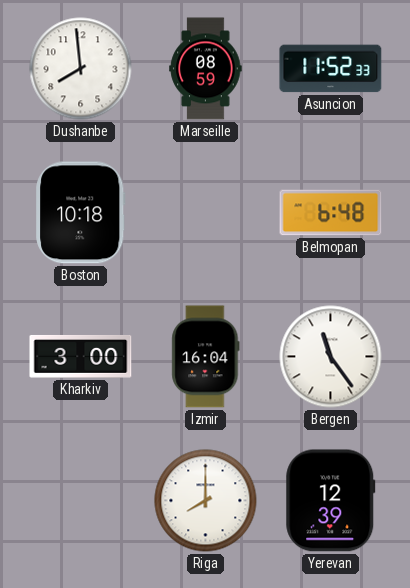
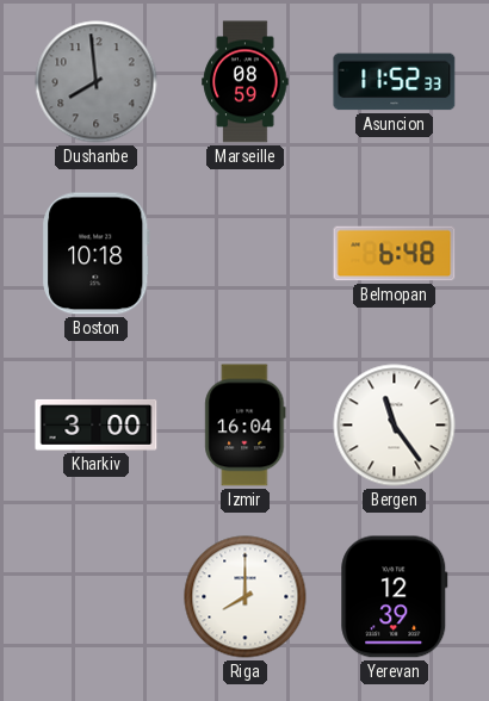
Dushanbe dial: white -> grey (97, 82)
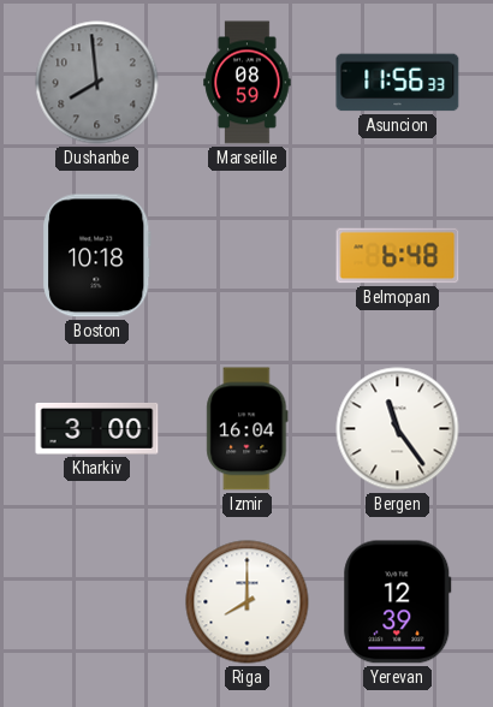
Asuncion: 11:52 -> 11:56 (398, 83)
